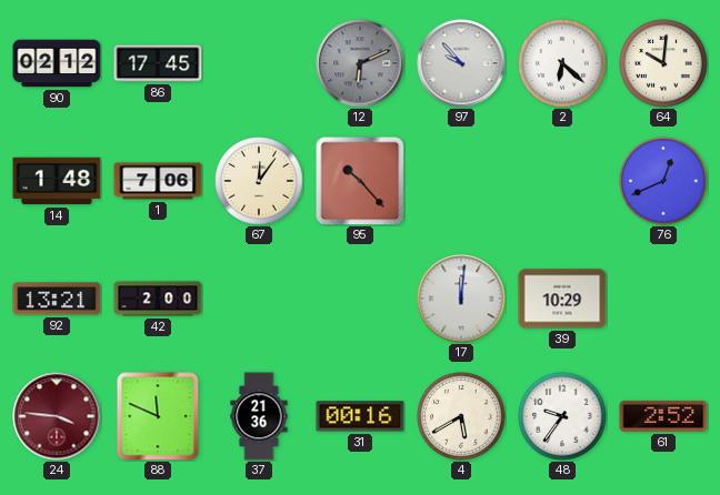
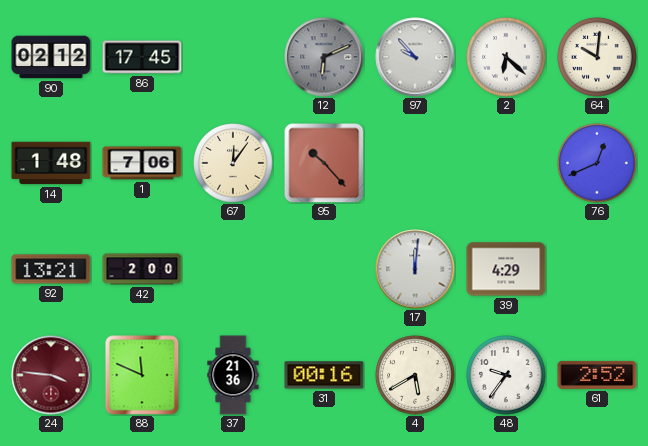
39: 10:29 -> 4:29 (506, 269)
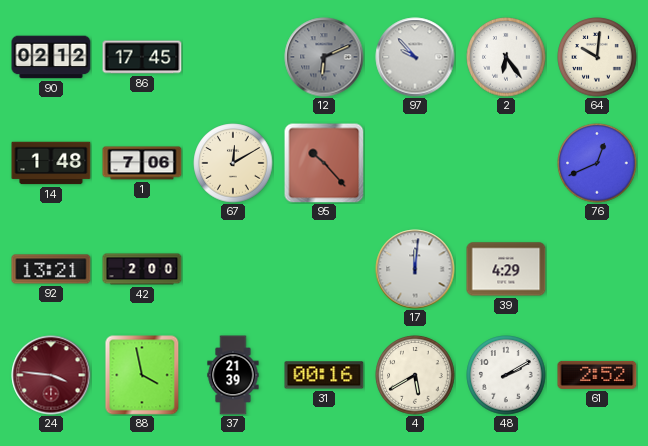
2: 6:22 -> 6:24 (506, 57)
67: 12:06 -> 12:10 (233, 163)
88: 11:49 -> 3:58 (142, 375)
37: 21:36 -> 21:39 (233, 375)
48: 9:36 -> 2:10 (506, 375)
